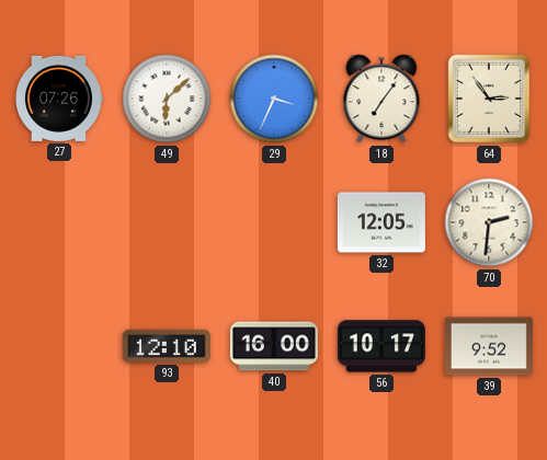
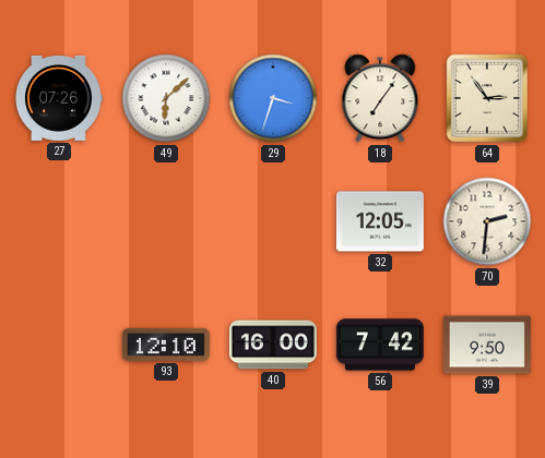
29: 3:34 -> 3:33 (273, 98)
56: 10:17 -> 7:42 (380, 345)
39: 9:52 -> 9:50 (487, 345)
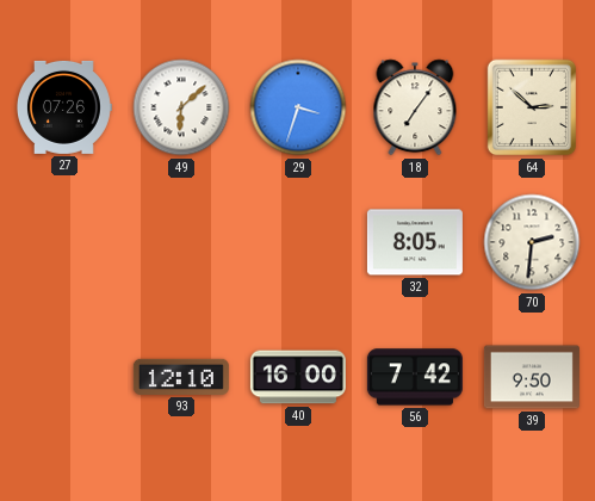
64: 2:54 -> 2:52 (532, 107)
32: 12:05 -> 8:05 (415, 242)
